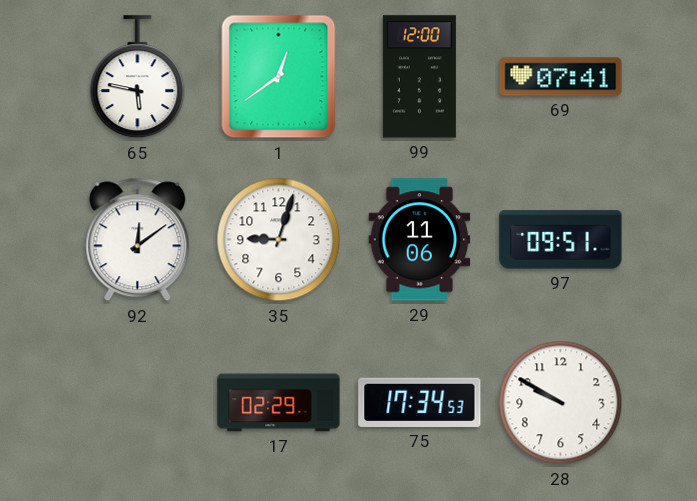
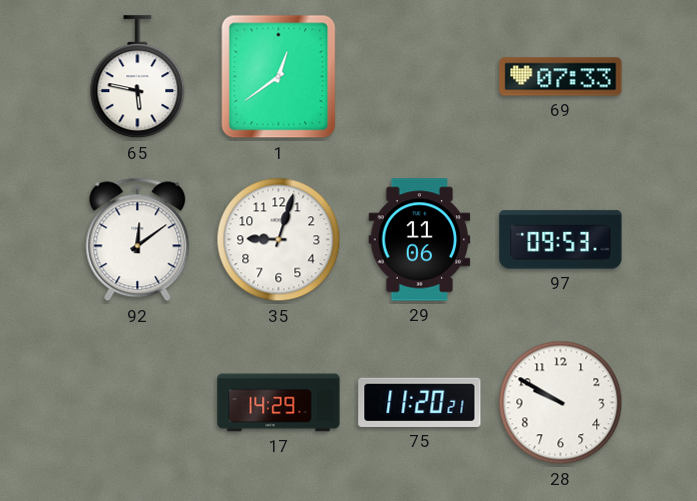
99: 12:00 -> none (419, 77)
69: 07:41 -> 07:33 (561, 77)
97: 09:51 -> 09:53 (561, 240)
17: 02:29 -> 14:29 (279, 403)
75: 17:34 -> 11:20 (420, 402)
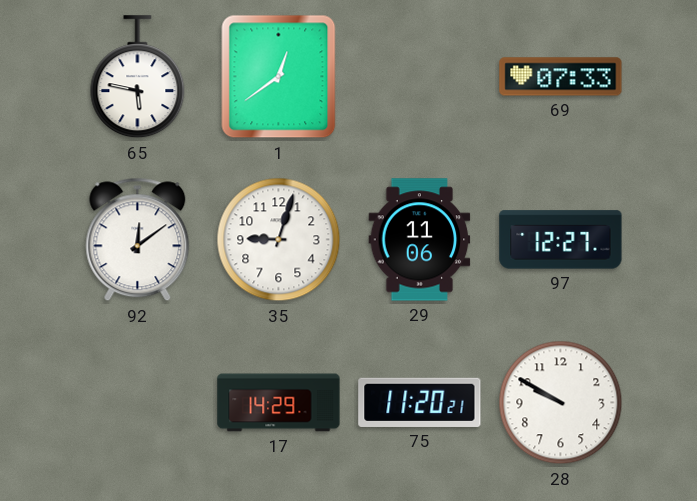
97: 09:53 -> 12:27 (561, 240)
